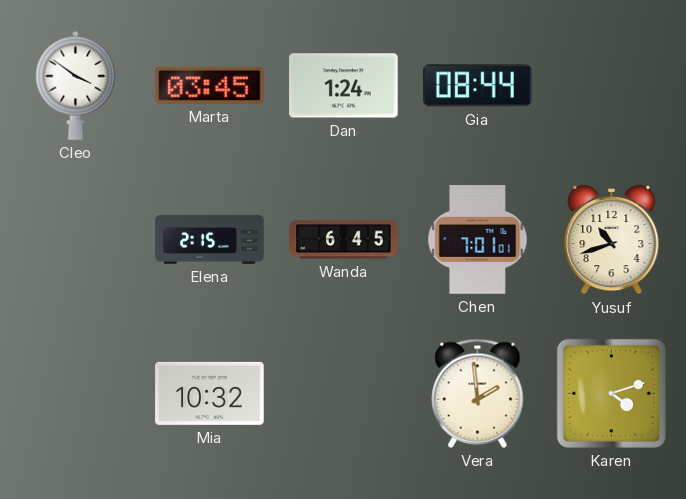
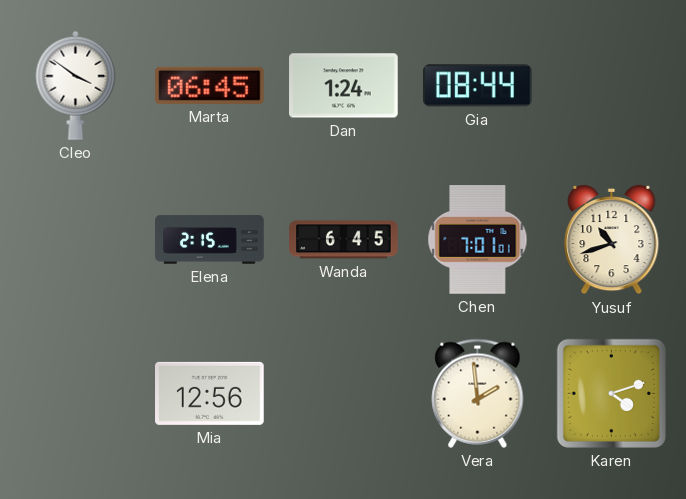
Marta: 03:45 -> 06:45 (210, 85)
Mia: 10:32 -> 12:56 (210, 393)
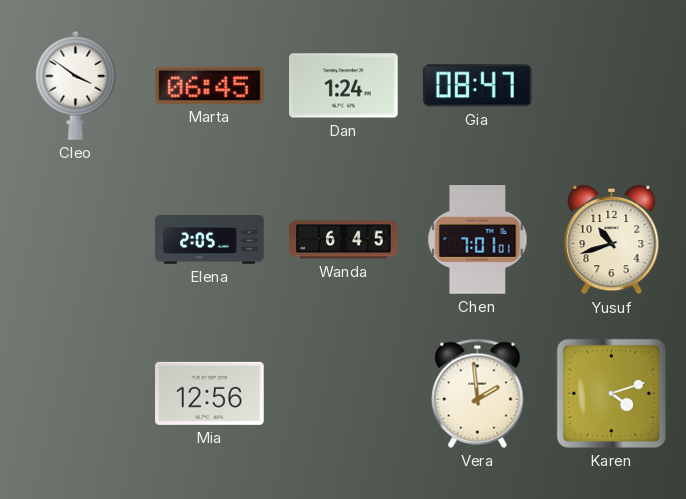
Gia: 08:44 -> 08:47 (477, 86)
Elena: 2:15 -> 2:05 (210, 240)
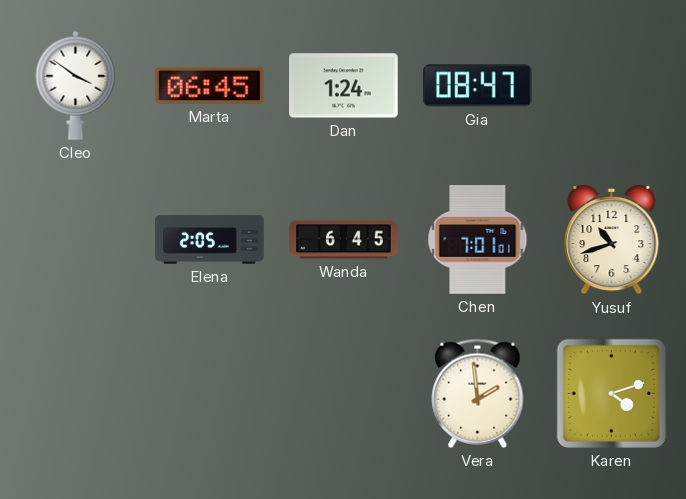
Mia: 12:56 -> none (210, 393)
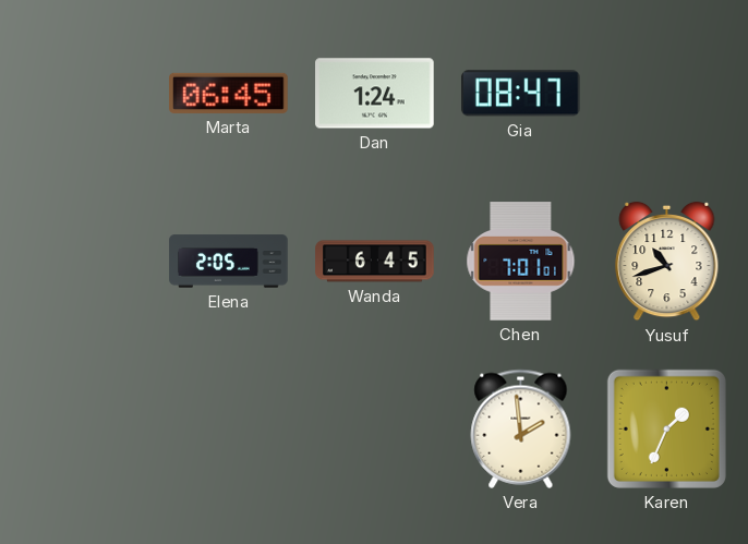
Cleo: 3:51 -> none (76, 85)
Karen: 4:12 -> 1:34 (666, 428)
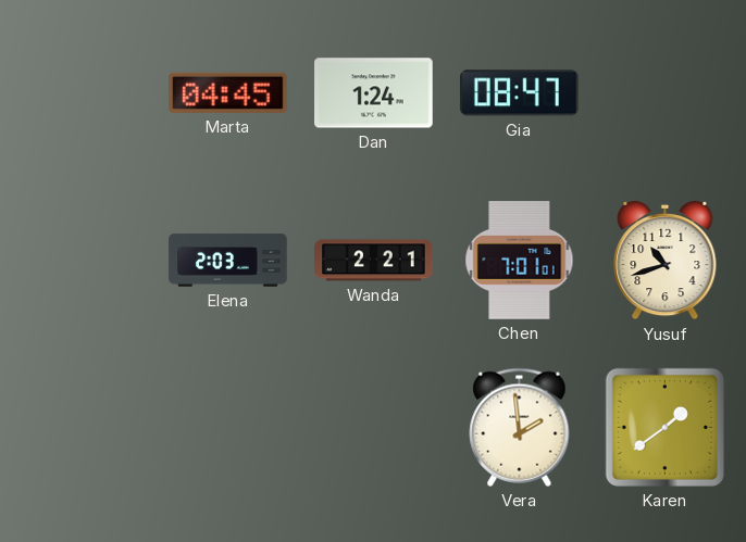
Marta: 06:45 -> 04:45 (228, 92)
Elena: 2:05 -> 2:03 (228, 261)
Wanda: 6:45 -> 2:21 (374, 261)
Karen: 1:34 -> 1:39 (664, 427)
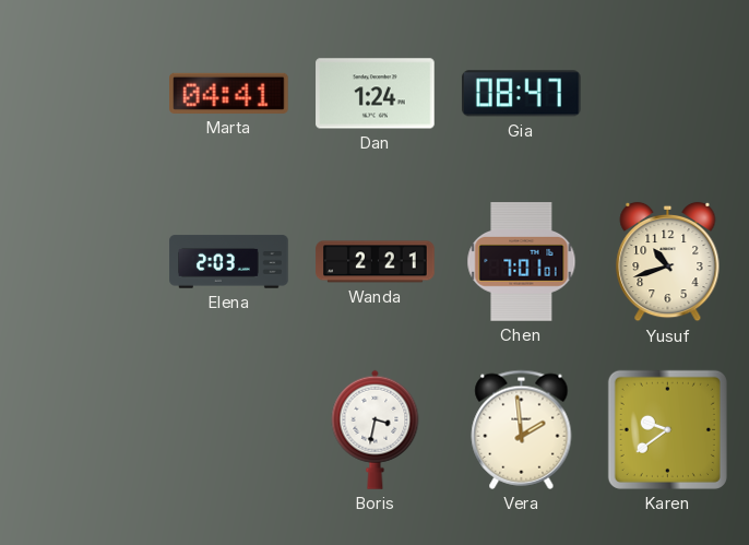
Marta: 04:45 -> 04:41 (229, 93)
Boris: none -> 3:32 (376, 429)
Karen: 1:39 -> 9:39 (667, 429)
